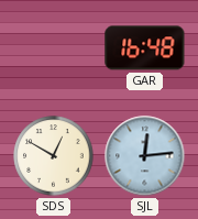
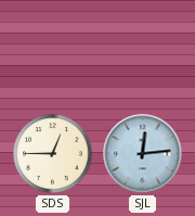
GAR: 16:48 -> none (145, 48)
SDS: 12:50 -> 12:45 (53, 154)
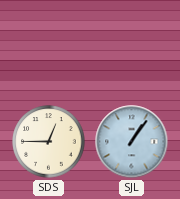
SJL: 12:14 -> 1:06 (132, 142)
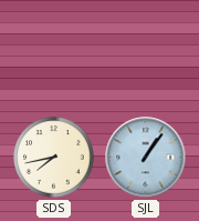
SDS: 12:45 -> 7:43 (54, 158)
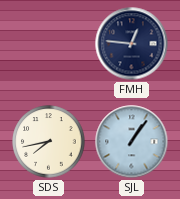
FMH: none -> 12:46 (132, 44)
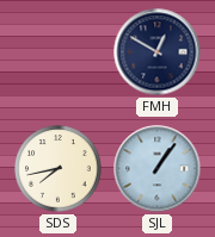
FMH: 12:46 -> 12:50 (158, 52)
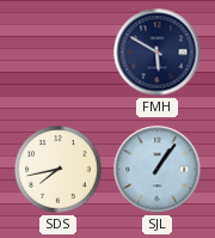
FMH: 12:50 -> 5:50 (158, 53)
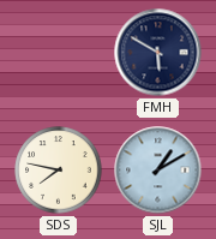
SDS: 7:43 -> 7:47 (59, 171)
SJL: 1:06 -> 1:10 (158, 171)
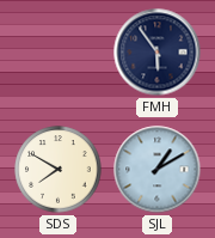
FMH: 5:50 -> 5:54 (158, 53)
SDS: 7:47 -> 7:50 (59, 170)
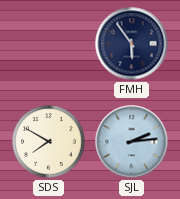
SJL: 1:10 -> 2:14 (132, 142)
